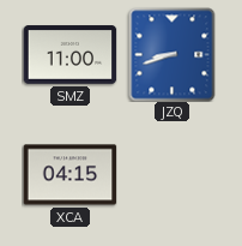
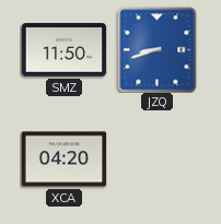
SMZ: 11:00 -> 11:50 (63, 50)
XCA: 04:15 -> 04:20 (63, 160)
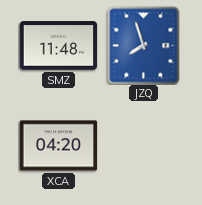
SMZ: 11:50 -> 11:48 (58, 46)
JZQ: 8:42 -> 7:57 (144, 45)
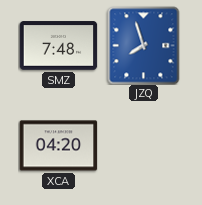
SMZ: 11:48 -> 7:48 (58, 46)
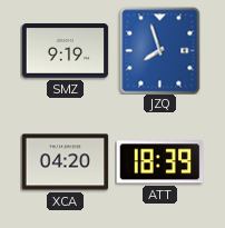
SMZ: 7:48 -> 9:19 (65, 51)
ATT: none -> 18:39 (159, 162)
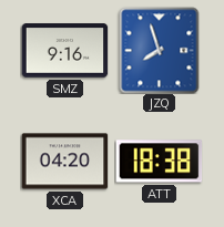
SMZ: 9:19 -> 9:16 (64, 51)
ATT: 18:39 -> 18:38 (159, 162)
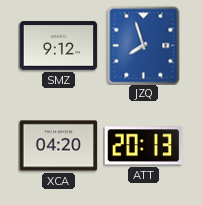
SMZ: 9:16 -> 9:12 (58, 46)
ATT: 18:38 -> 20:13 (143, 146)
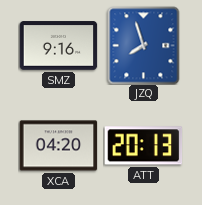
SMZ: 9:12 -> 9:16 (58, 46)
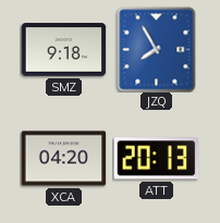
SMZ: 9:16 -> 9:18 (63, 50)
JZQ: 7:57 -> 7:55 (157, 49)
